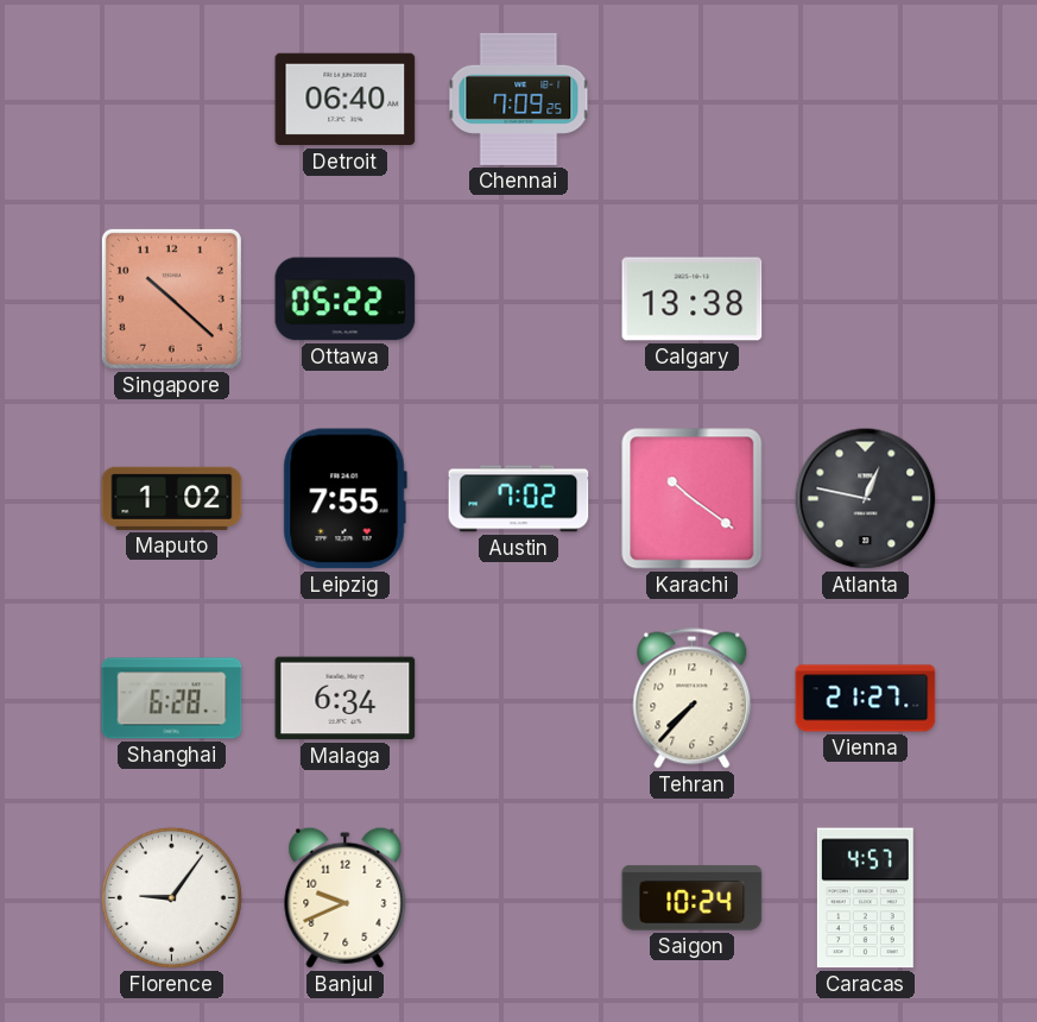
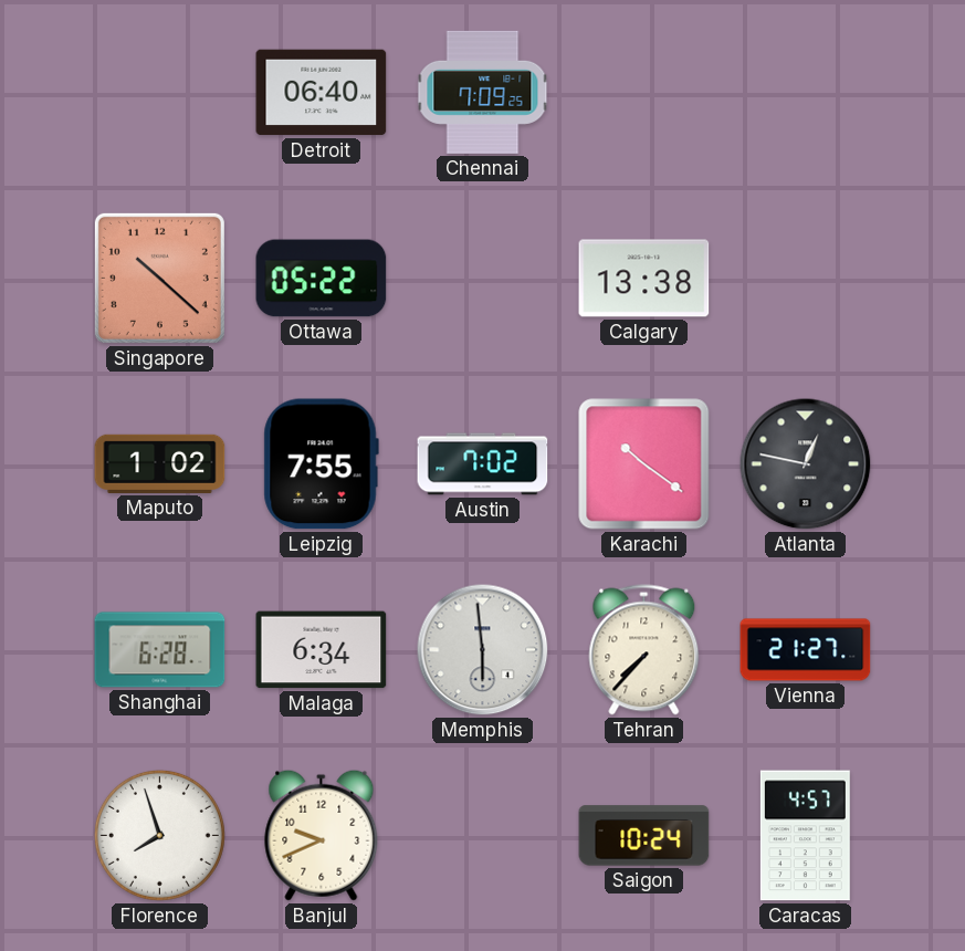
Memphis: none -> 5:59 (483, 650)
Florence: 9:06 -> 7:57 (159, 835)
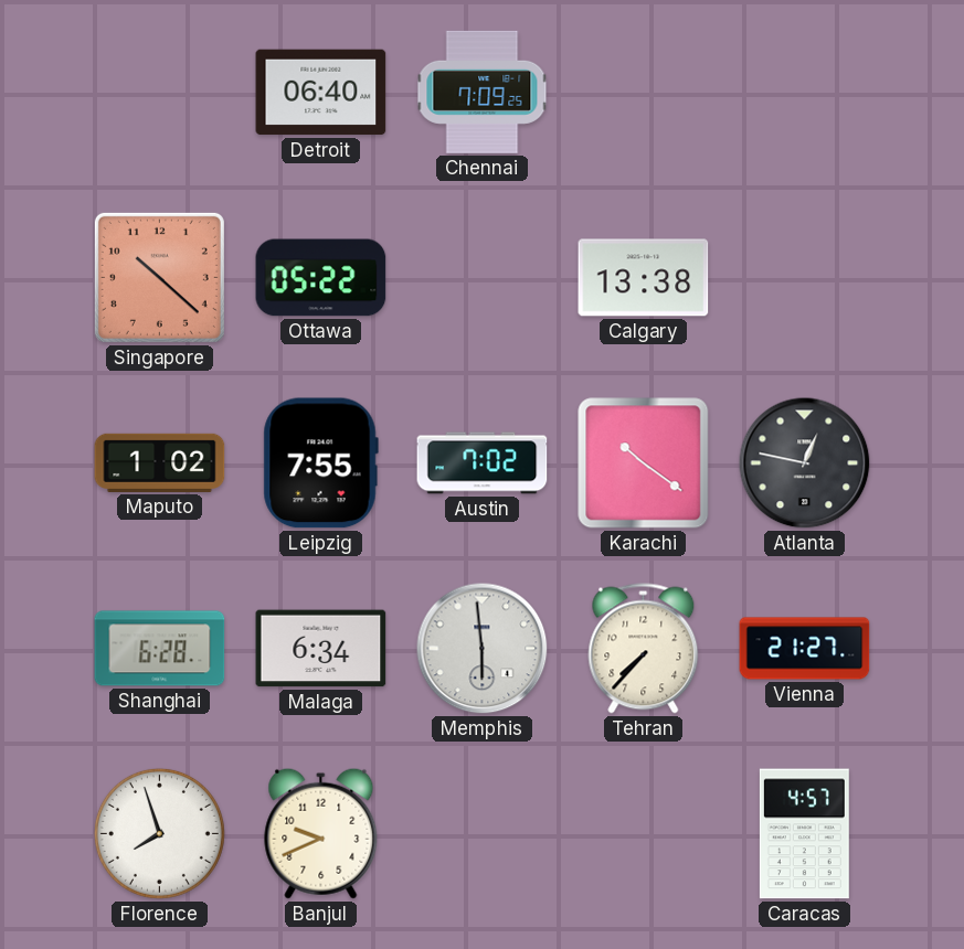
Saigon: 10:24 -> none (644, 836)
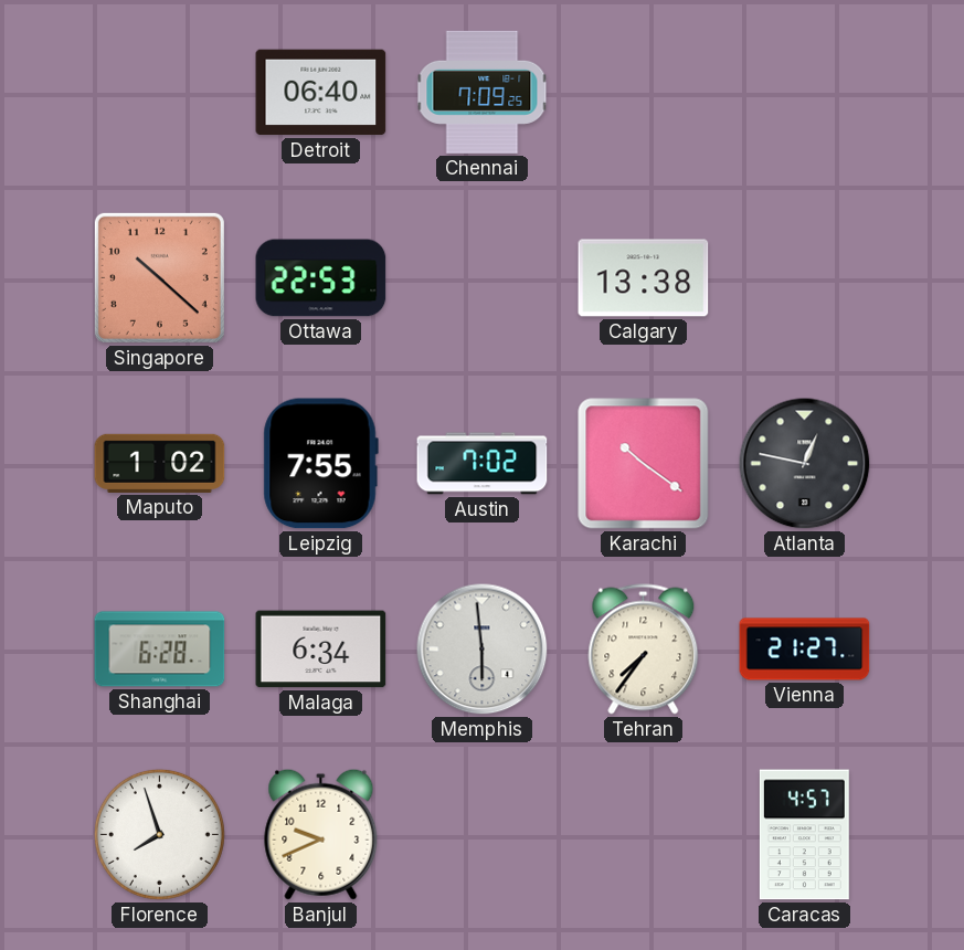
Ottawa: 05:22 -> 22:53 (321, 278)
Tehran: 7:37 -> 7:36 (644, 650)
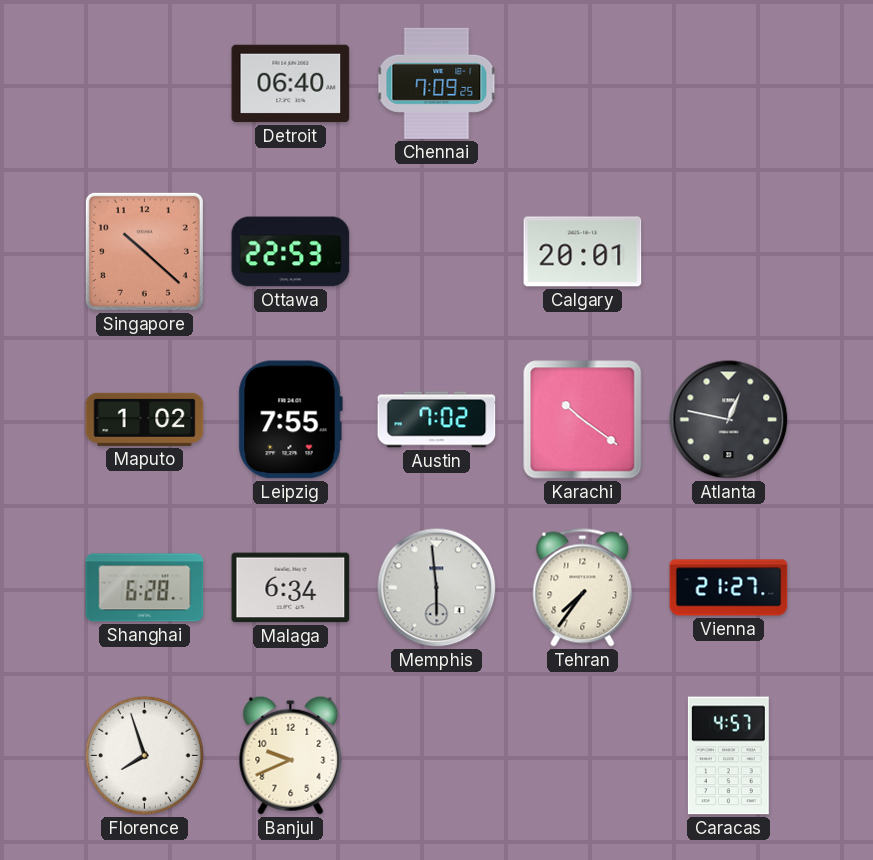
Calgary: 13:38 -> 20:01 (583, 252)
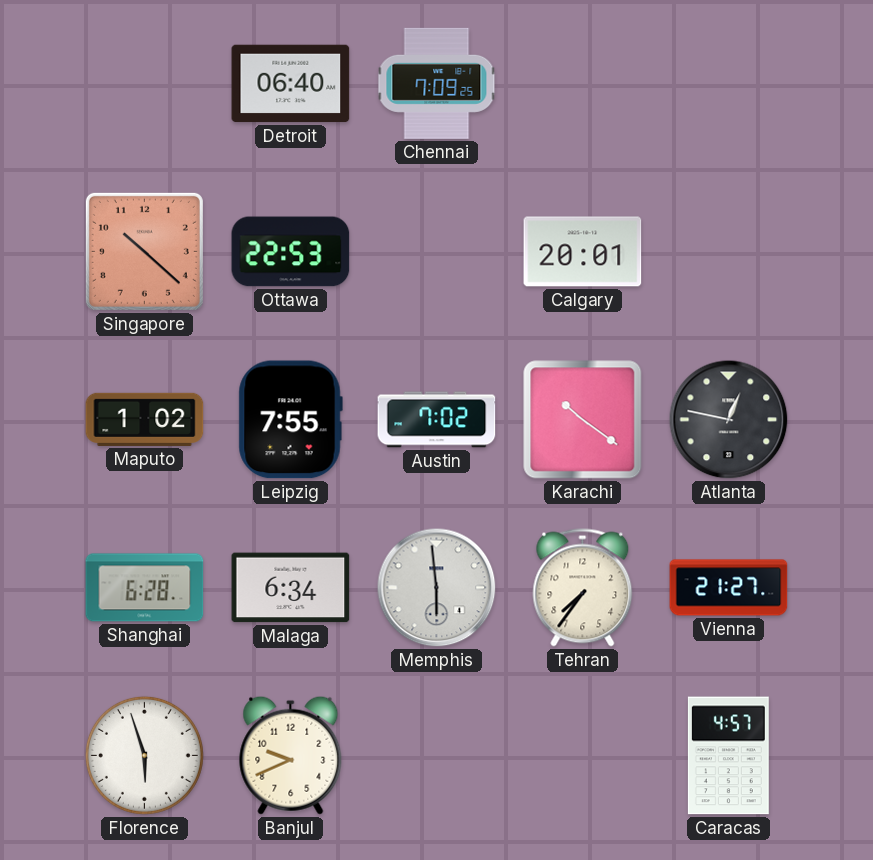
Florence: 7:57 -> 5:57 (144, 755)
